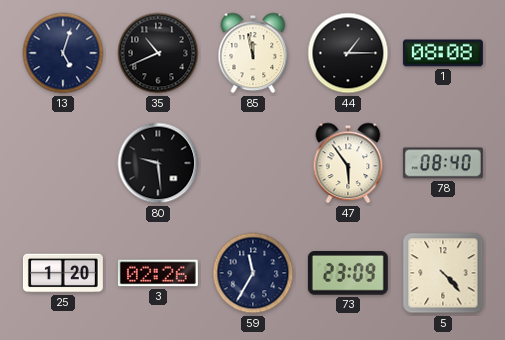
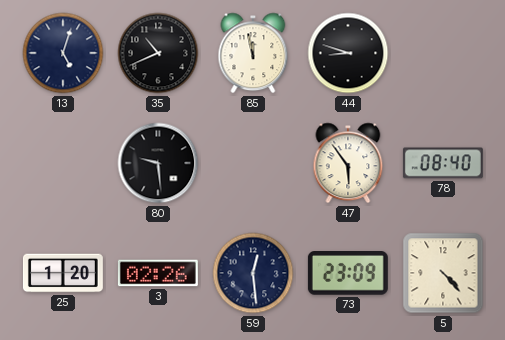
44: 1:15 -> 8:48 (348, 53)
1: 08:08 -> none (443, 53)
59: 11:35 -> 12:29 (253, 273)
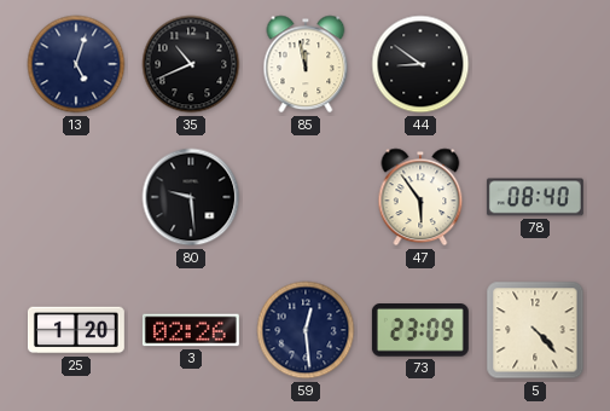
44: 8:48 -> 8:51 (420, 64)
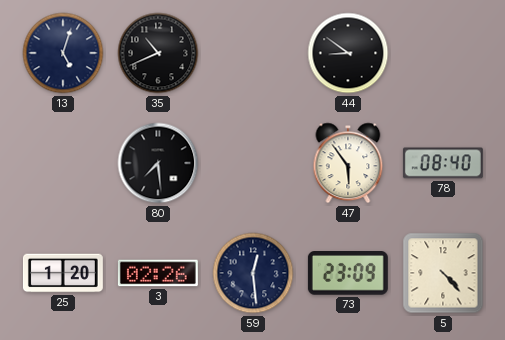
85: 11:58 -> none (306, 64)
80: 9:29 -> 7:29 (158, 163)
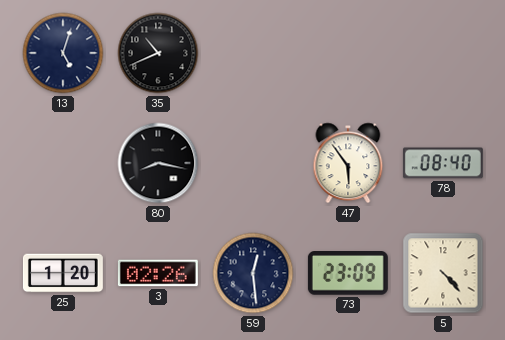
44: 8:51 -> none (348, 53)
80: 7:29 -> 8:17 (158, 163)
